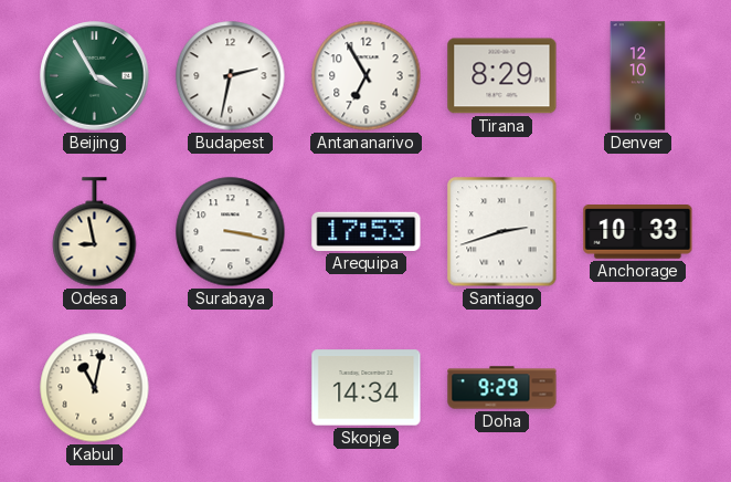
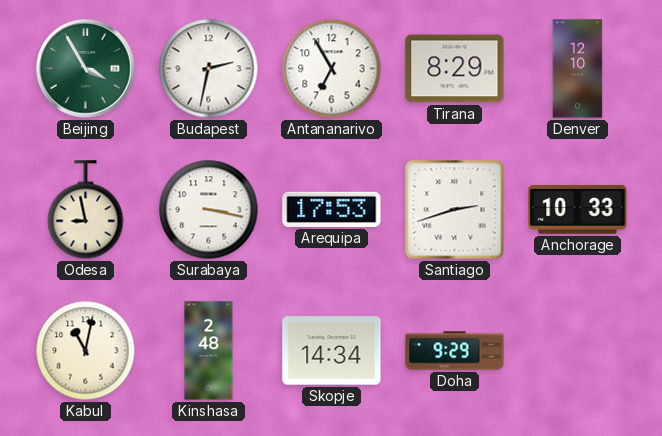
Kinshasa: none -> 2:48 (209, 351)
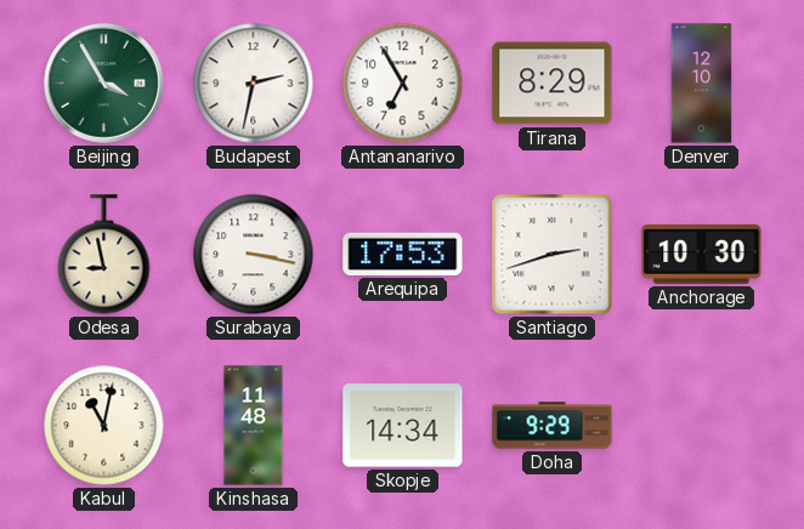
Anchorage: 10:33 -> 10:30 (702, 255)
Kinshasa: 2:48 -> 11:48 (254, 426)
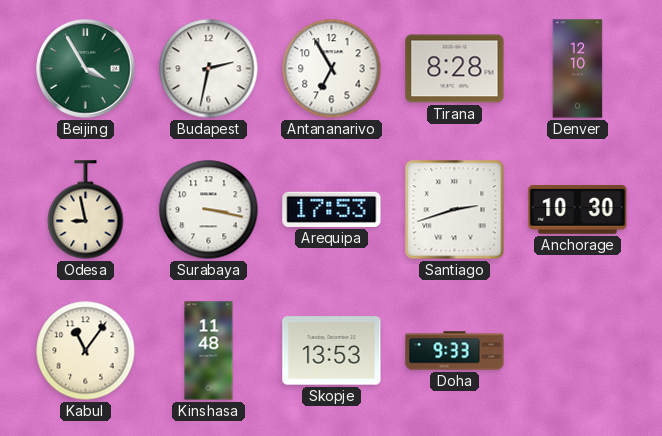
Tirana: 8:29 -> 8:28 (455, 69)
Kabul: 11:02 -> 11:06 (86, 351)
Skopje: 14:34 -> 13:53 (332, 351)
Doha: 9:29 -> 9:33 (455, 351)
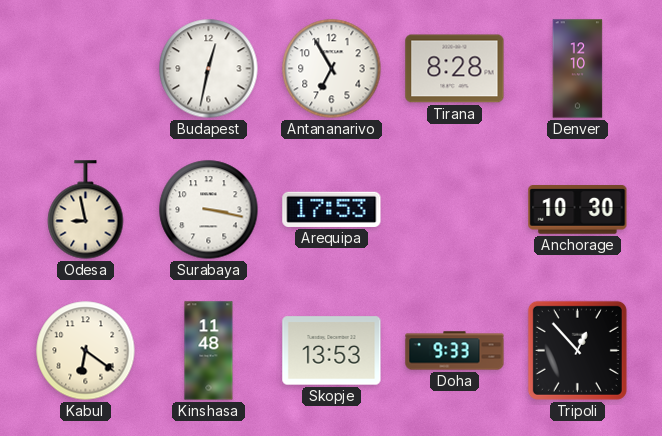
Beijing: 3:55 -> none (86, 69)
Budapest: 2:32 -> 12:32 (209, 69)
Santiago: 2:42 -> none (455, 210)
Kabul: 11:06 -> 6:21 (86, 351)
Tripoli: none -> 12:53 (577, 350)
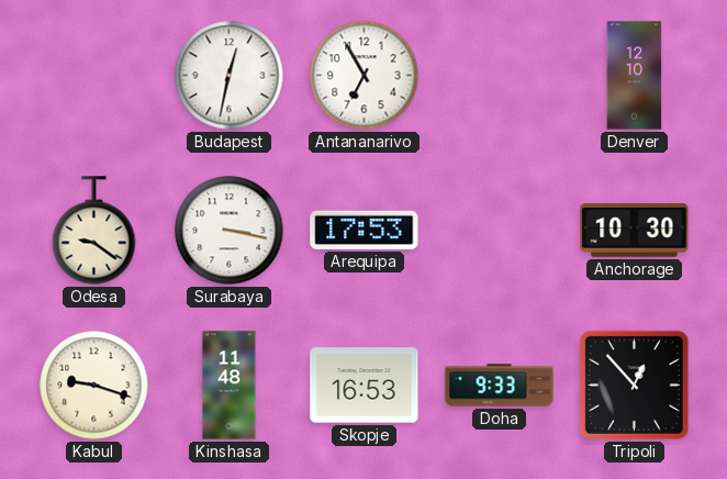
Tirana: 8:28 -> none (455, 69)
Odesa: 8:58 -> 9:21 (94, 231)
Kabul: 6:21 -> 9:18 (94, 386)
Skopje: 13:53 -> 16:53 (365, 386)
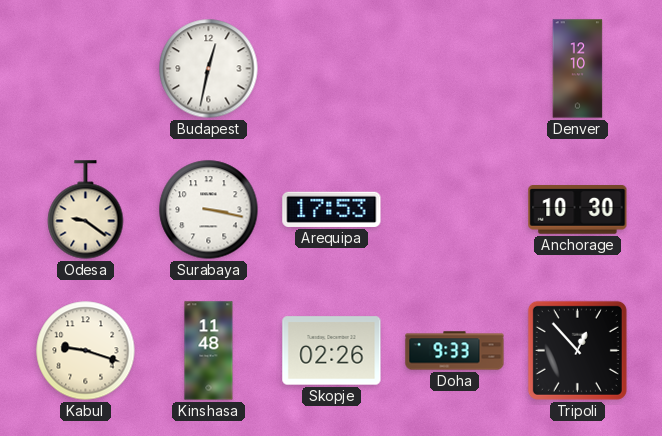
Antananarivo: 6:55 -> none (365, 76)
Skopje: 16:53 -> 02:26 (332, 351)
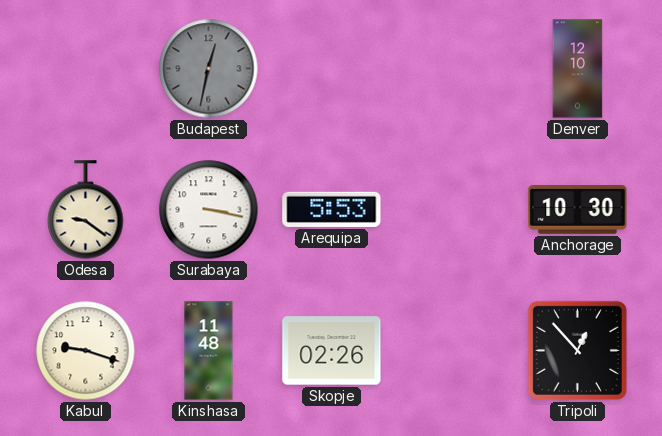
Budapest dial: white -> grey (209, 69)
Arequipa: 17:53 -> 5:53 (332, 209)
Doha: 9:33 -> none (455, 351)
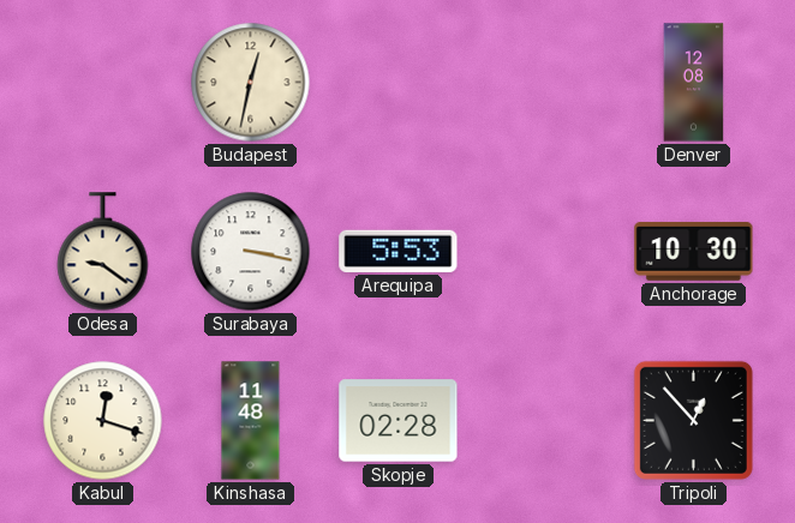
Budapest dial: grey -> cream (251, 83)
Denver: 12:10 -> 12:08 (694, 83)
Kabul: 9:18 -> 12:18 (103, 421)
Skopje: 02:26 -> 02:28 (399, 421)
